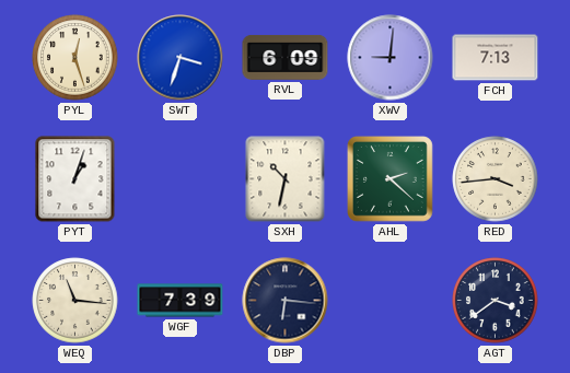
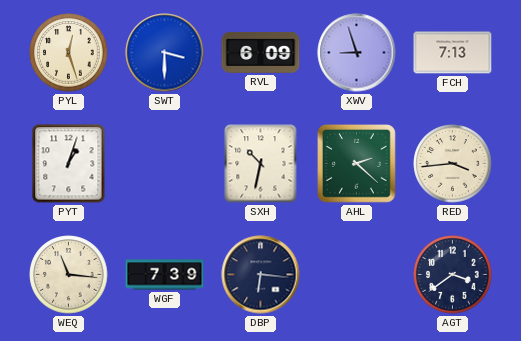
SWT: 3:33 -> 3:30 (165, 53)
XWV: 9:01 -> 8:57 (357, 53)
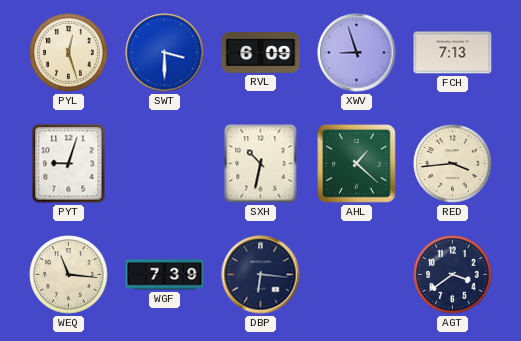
PYT: 1:03 -> 9:03 (69, 164)
AHL: 2:22 -> 1:22 (357, 164)
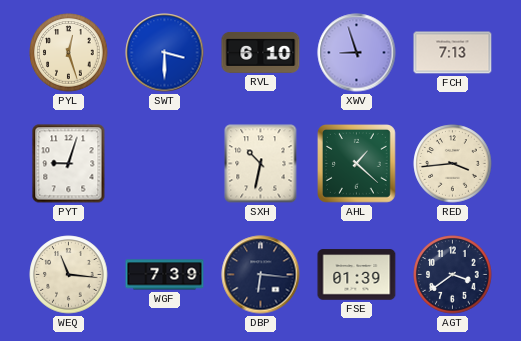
RVL: 6:09 -> 6:10 (261, 52)
FSE: none -> 01:39 (357, 275)
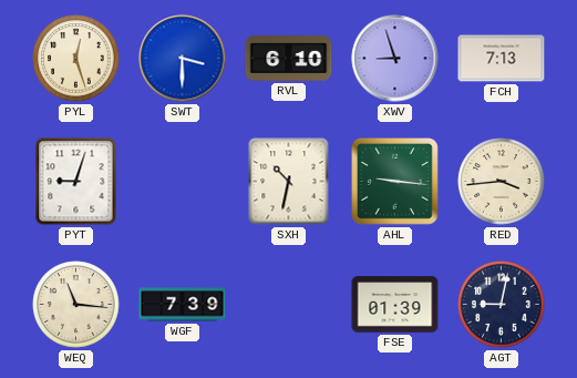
AHL: 1:22 -> 9:16 (395, 182)
DBP: 6:16 -> none (261, 275)
AGT: 3:39 -> 9:02 (502, 305)
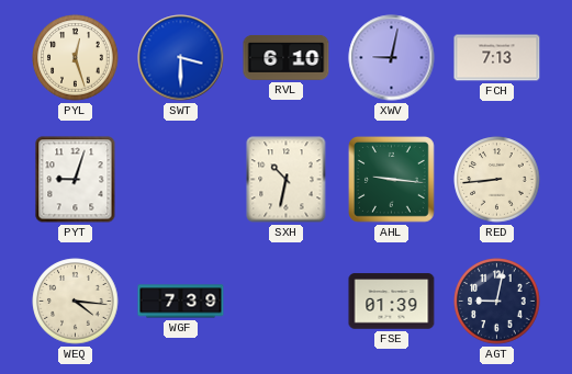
XWV: 8:57 -> 9:02 (392, 58)
RED: 3:44 -> 8:44 (497, 180)
WEQ: 11:16 -> 4:16 (76, 302)
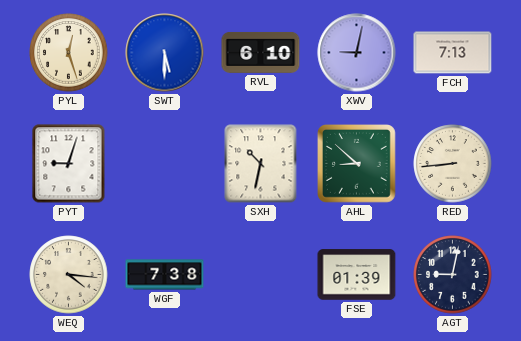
SWT: 3:30 -> 5:30 (165, 53)
AHL: 9:16 -> 8:52 (357, 164)
WGF: 7:39 -> 7:38 (165, 275)
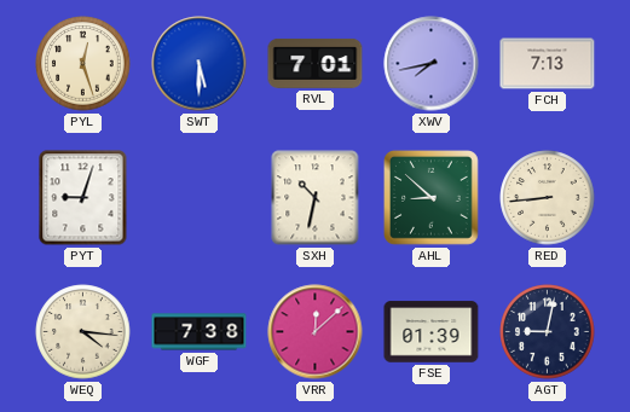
RVL: 6:10 -> 7:01 (316, 63)
XWV: 9:02 -> 7:43 (432, 64)
VRR: none -> 12:08 (316, 332)
